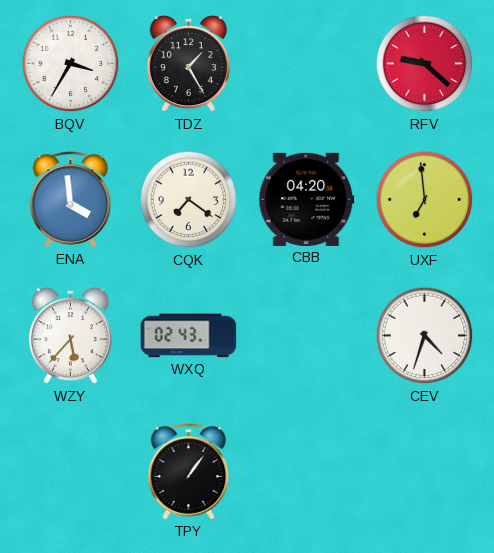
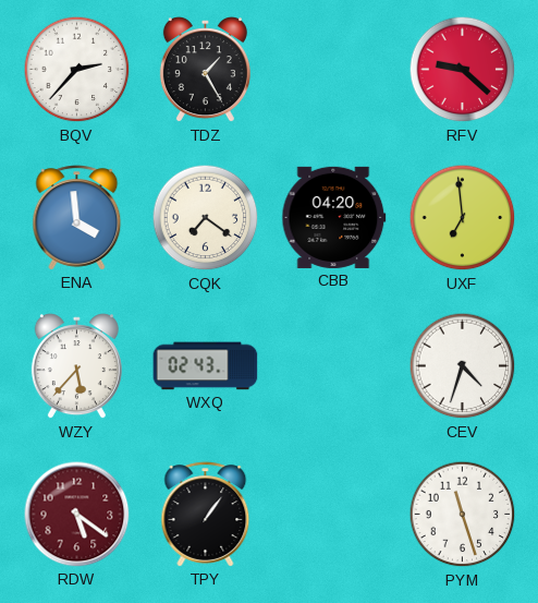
BQV: 3:35 -> 2:37 (77, 70)
RDW: none -> 5:21 (77, 515)
PYM: none -> 11:27 (463, 515)
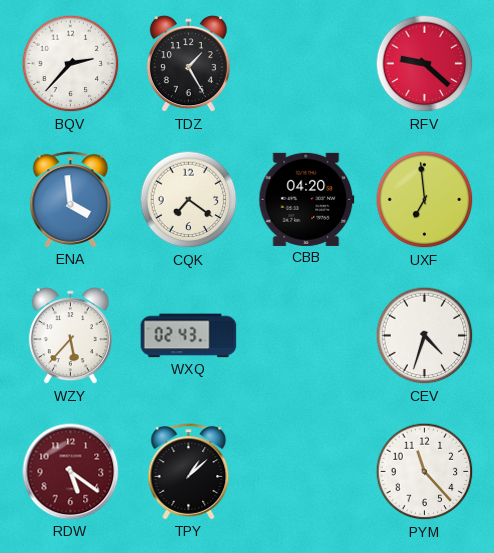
TPY: 1:06 -> 1:08 (189, 472)
PYM: 11:27 -> 11:23 (425, 472)
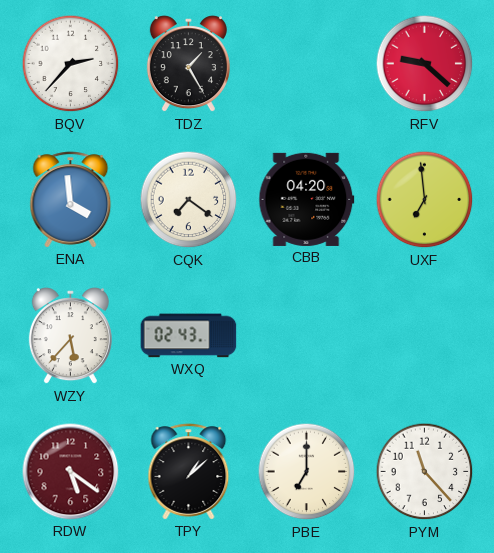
CEV: 4:33 -> none (425, 336)
PBE: none -> 7:00 (307, 472)
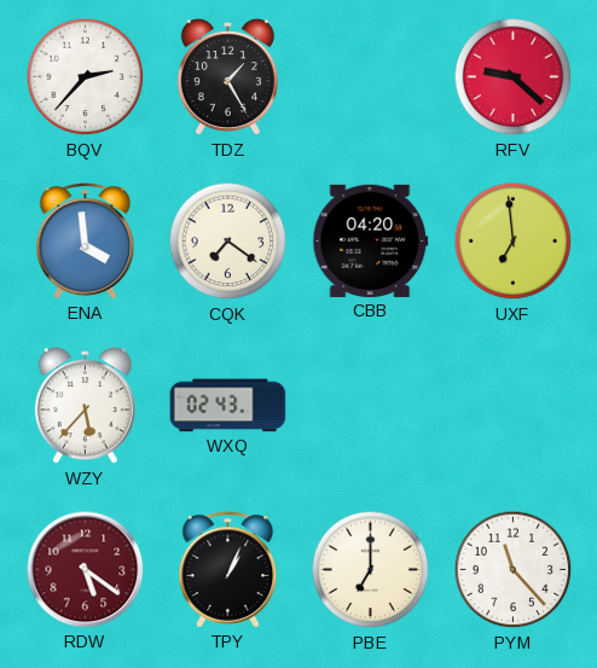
TPY: 1:08 -> 1:04 (228, 570)
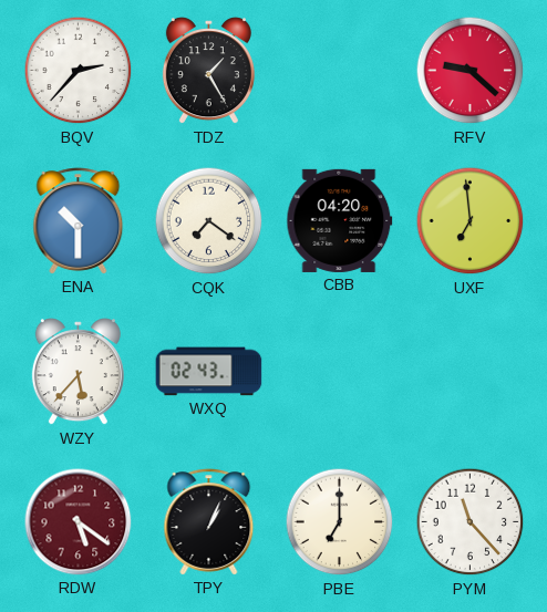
ENA: 3:59 -> 10:30 (79, 221)
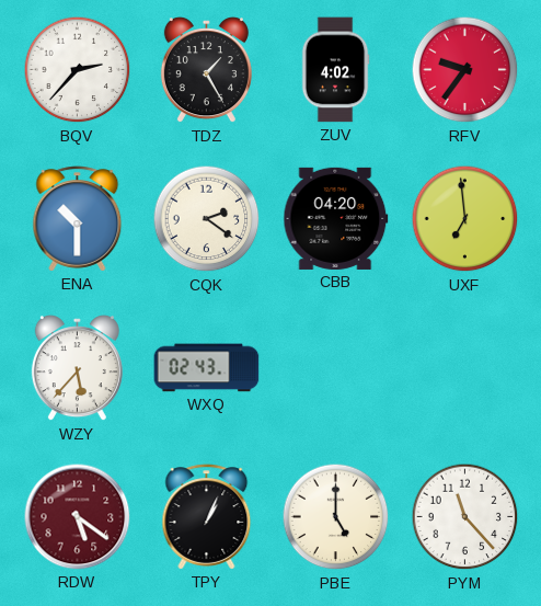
ZUV: none -> 4:02 (335, 70)
RFV: 9:22 -> 9:36 (465, 70)
CQK: 7:21 -> 2:21 (207, 219)
PBE: 7:00 -> 5:00 (336, 517)
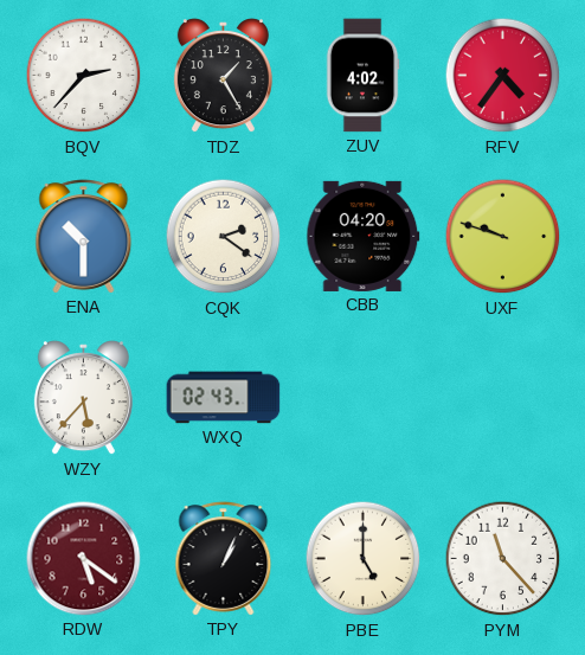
RFV: 9:36 -> 4:36 (503, 76)
UXF: 6:59 -> 9:48 (503, 237)
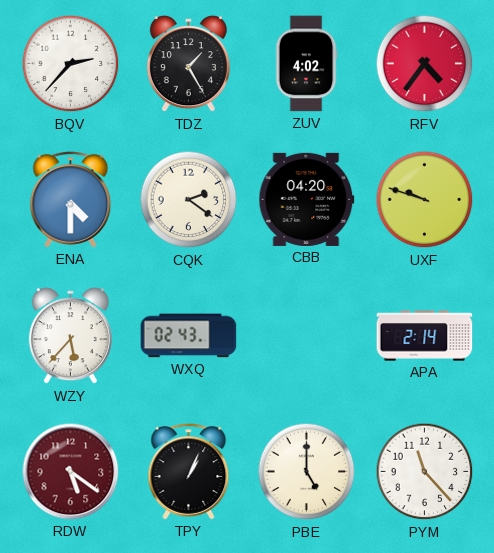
ENA: 10:30 -> 4:30 (71, 200)
APA: none -> 2:14 (425, 336)
